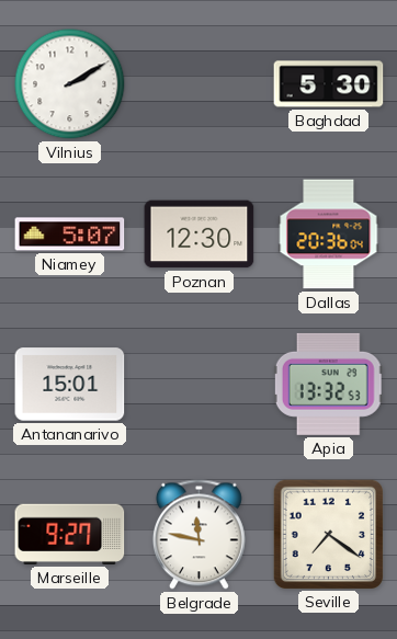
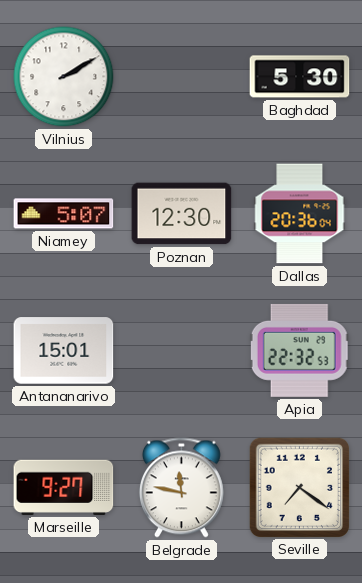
Apia: 13:32 -> 22:32 (299, 350)
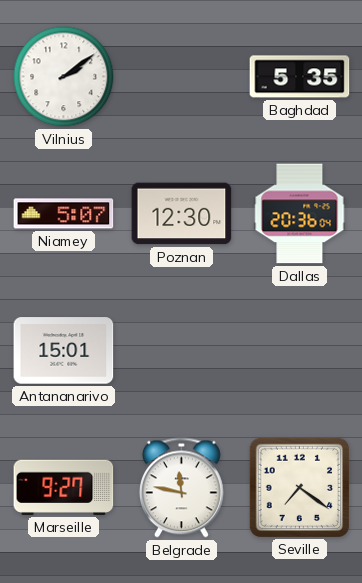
Vilnius: 2:10 -> 2:09 (64, 77)
Baghdad: 5:30 -> 5:35 (300, 77)
Apia: 22:32 -> none (299, 350)
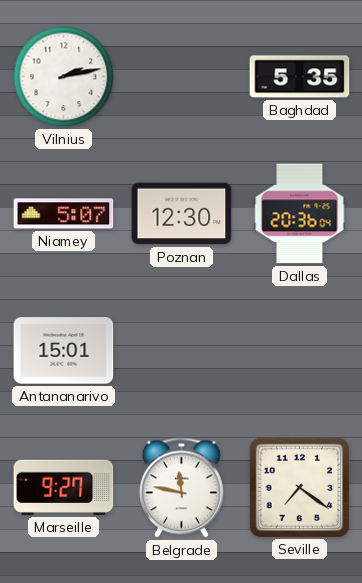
Vilnius: 2:09 -> 2:13 (64, 77)
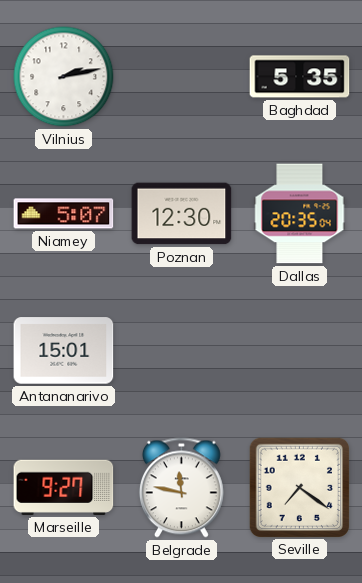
Dallas: 20:36 -> 20:35 (300, 214)
